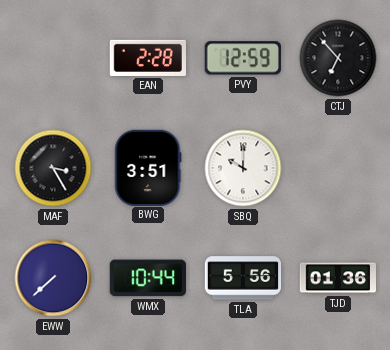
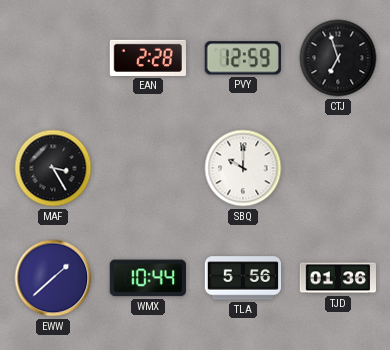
CTJ: 6:53 -> 6:57 (338, 58)
BWG: 3:51 -> none (148, 167)
EWW: 7:38 -> 1:38 (53, 278)
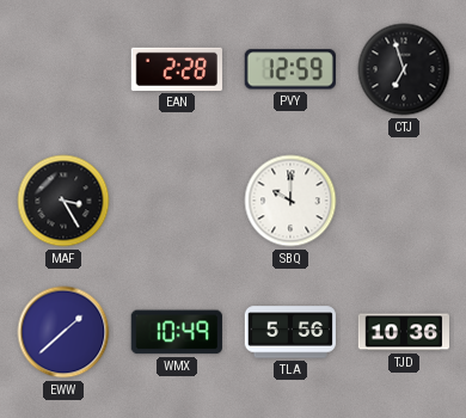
WMX: 10:44 -> 10:49 (177, 332)
TJD: 01:36 -> 10:36 (404, 332)
